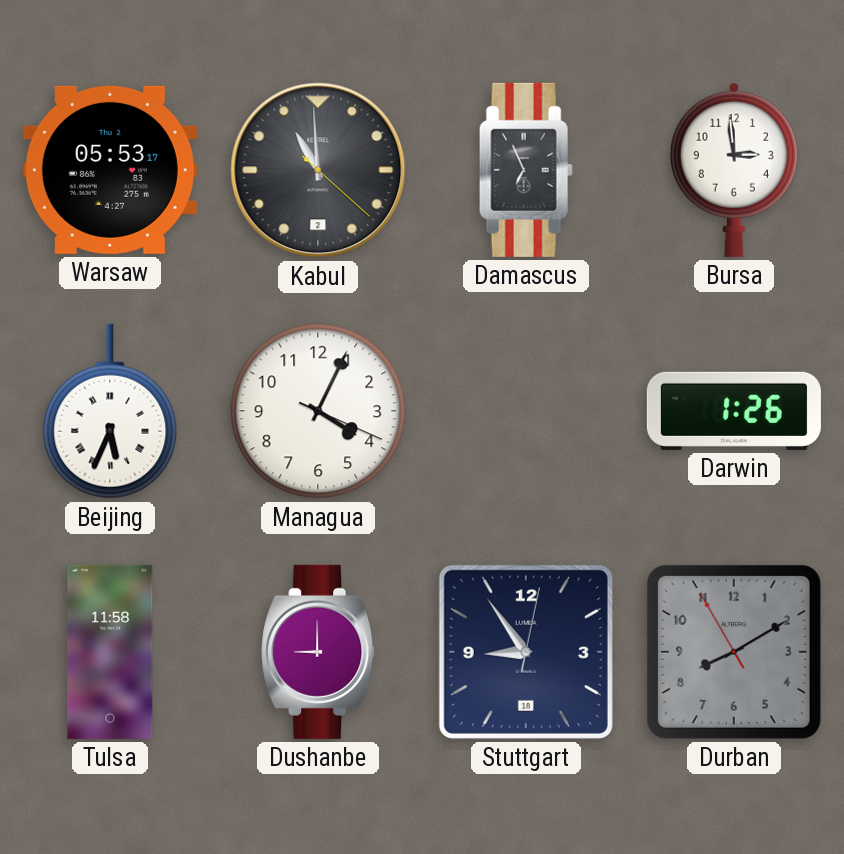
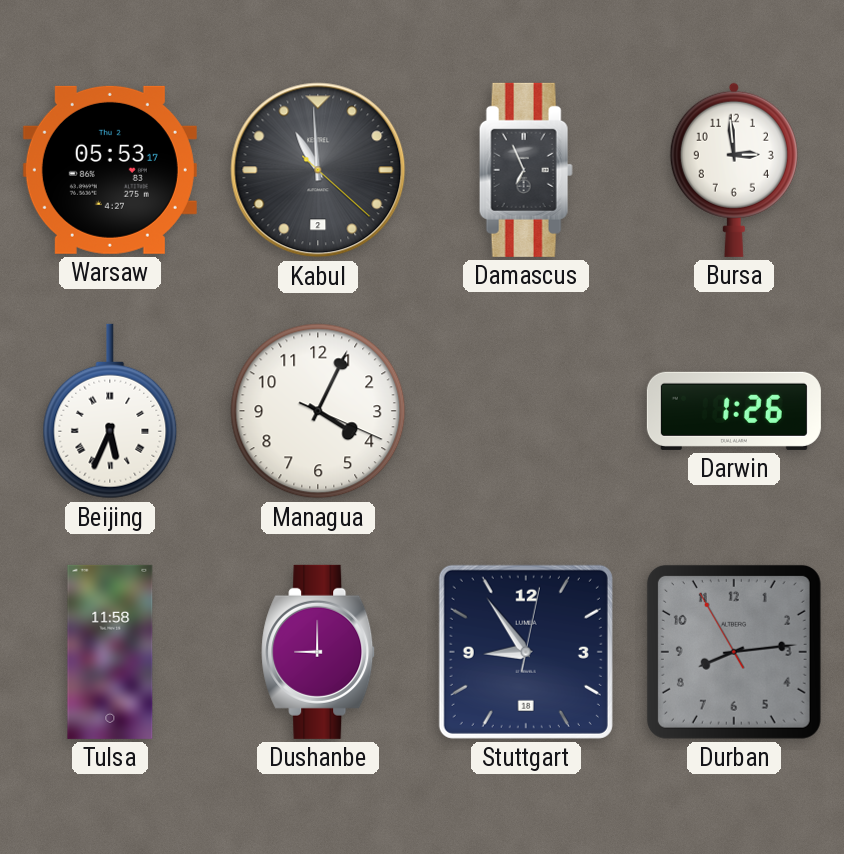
Durban: 8:09 -> 8:13 (734, 652)
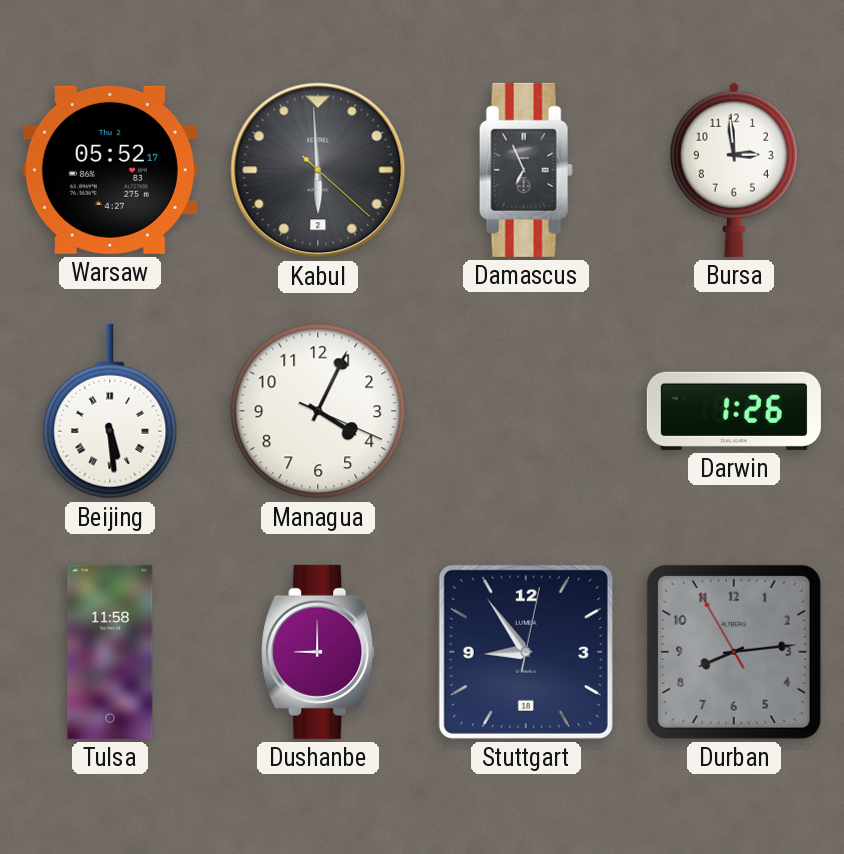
Warsaw: 05:53 -> 05:52 (110, 170)
Kabul: 10:59 -> 5:59 (318, 170)
Beijing: 5:34 -> 5:29 (110, 411)
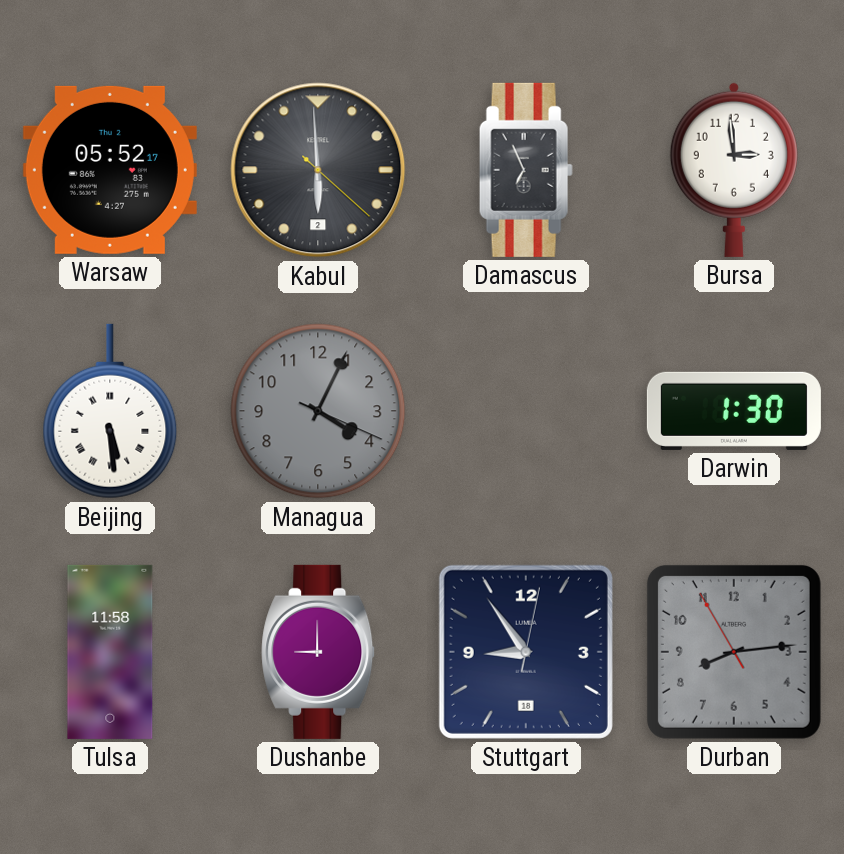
Managua dial: white -> grey (318, 411)
Darwin: 1:26 -> 1:30 (734, 411)
